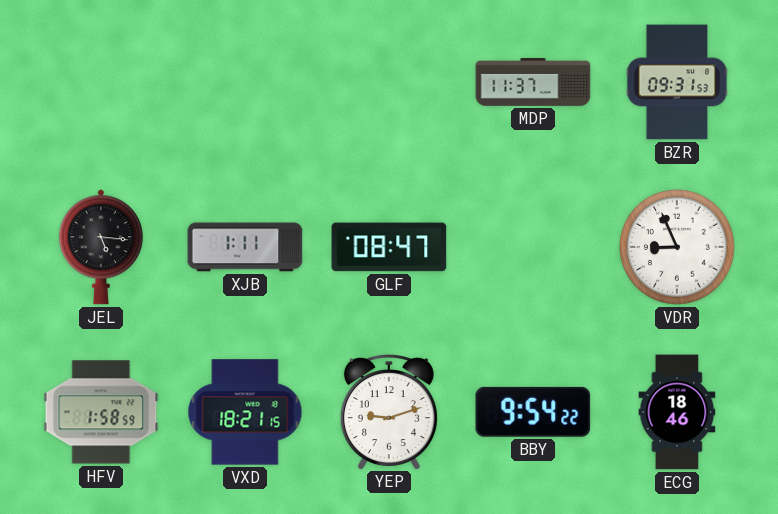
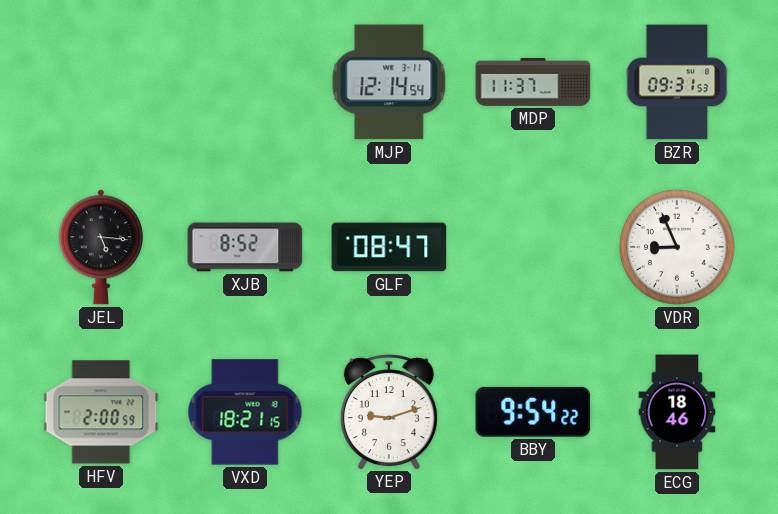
MJP: none -> 12:14 (389, 82)
XJB: 1:11 -> 8:52 (245, 247)
HFV: 1:58 -> 2:00 (101, 412)
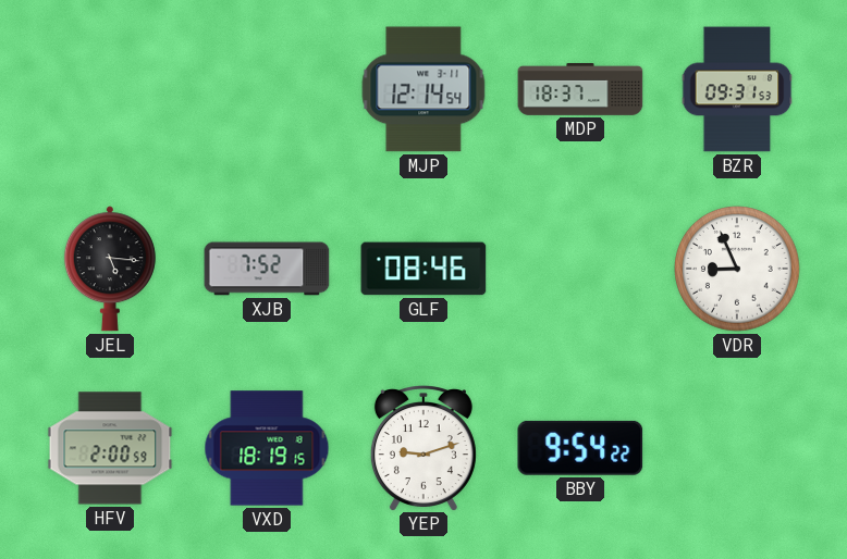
MDP: 11:37 -> 18:37 (580, 90)
XJB: 8:52 -> 7:52 (267, 269)
GLF: 08:47 -> 08:46 (423, 269)
VXD: 18:21 -> 18:19 (267, 448)
ECG: 18:46 -> none (677, 412)
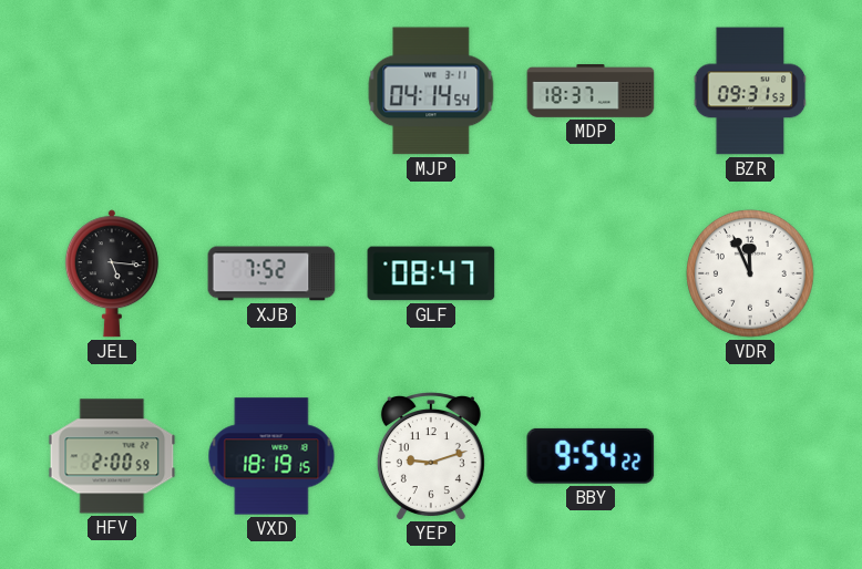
MJP: 12:14 -> 04:14 (431, 91)
GLF: 08:46 -> 08:47 (431, 273)
VDR: 8:56 -> 11:56 (751, 275)
